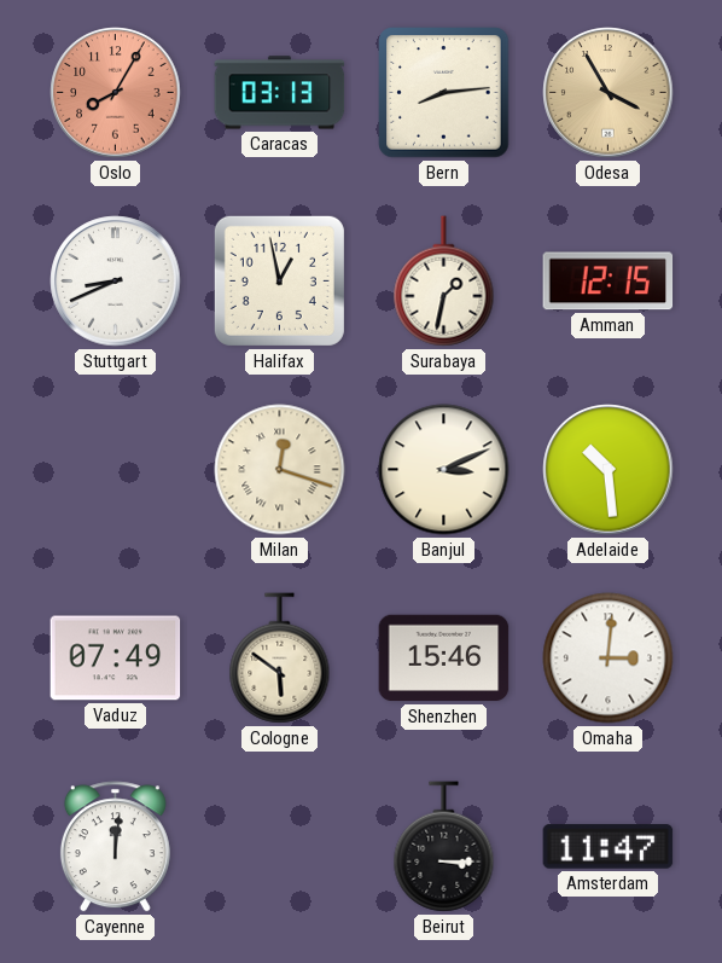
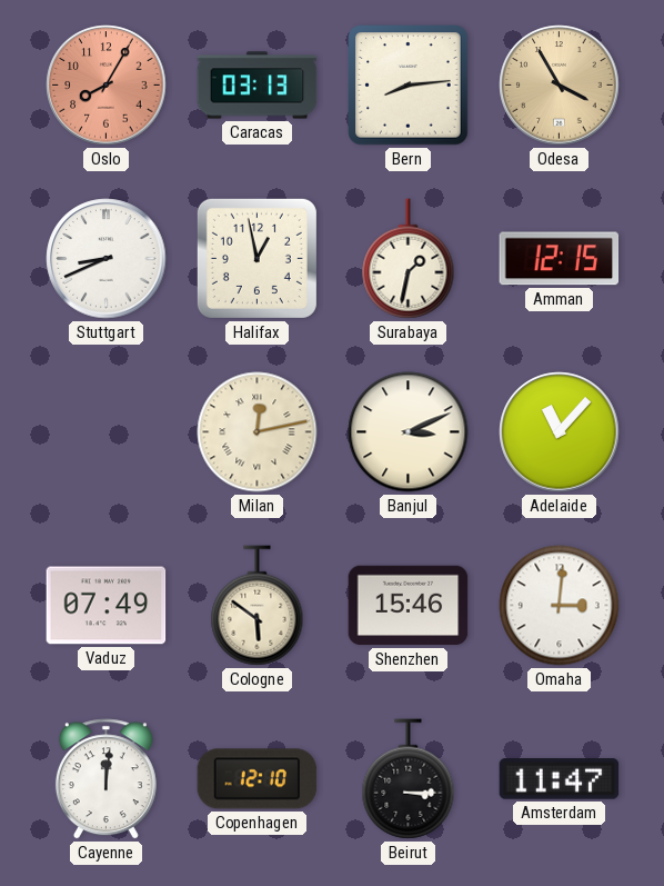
Milan: 12:18 -> 12:13 (258, 432)
Adelaide: 10:29 -> 11:07 (560, 432)
Copenhagen: none -> 12:10 (258, 779)
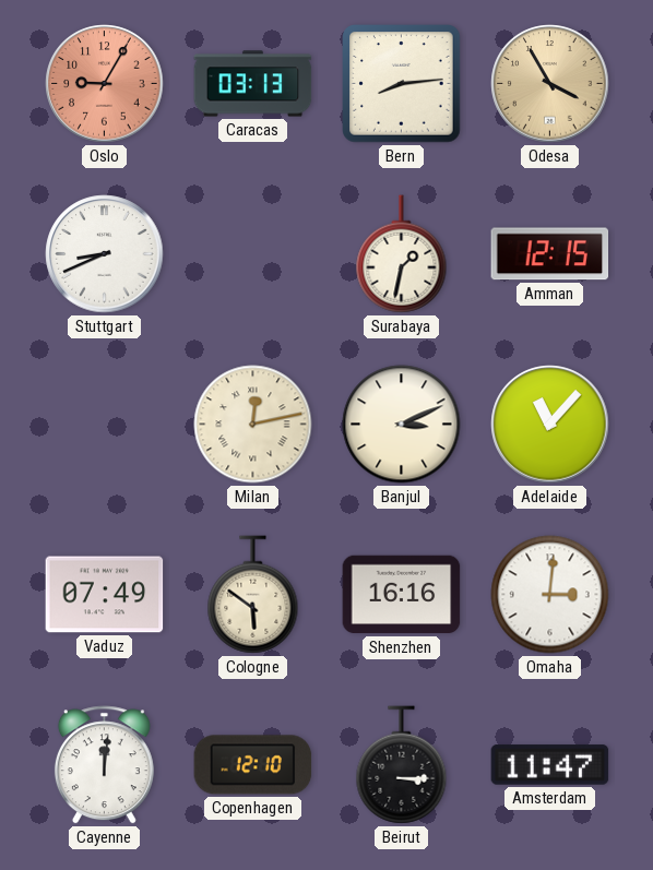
Oslo: 8:05 -> 9:05 (105, 84)
Halifax: 12:58 -> none (256, 258)
Shenzhen: 15:46 -> 16:16 (402, 595)
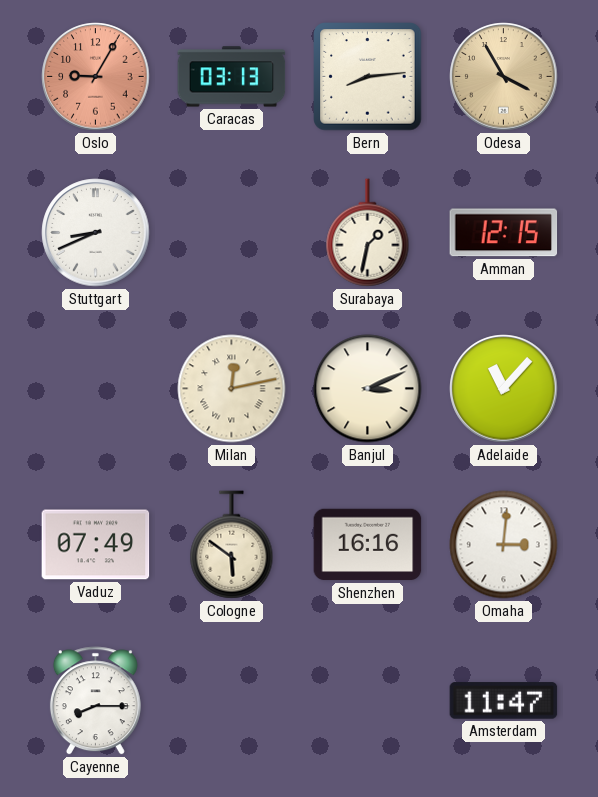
Cayenne: 12:01 -> 8:15 (95, 701)
Copenhagen: 12:10 -> none (253, 765)
Beirut: 3:15 -> none (402, 765)
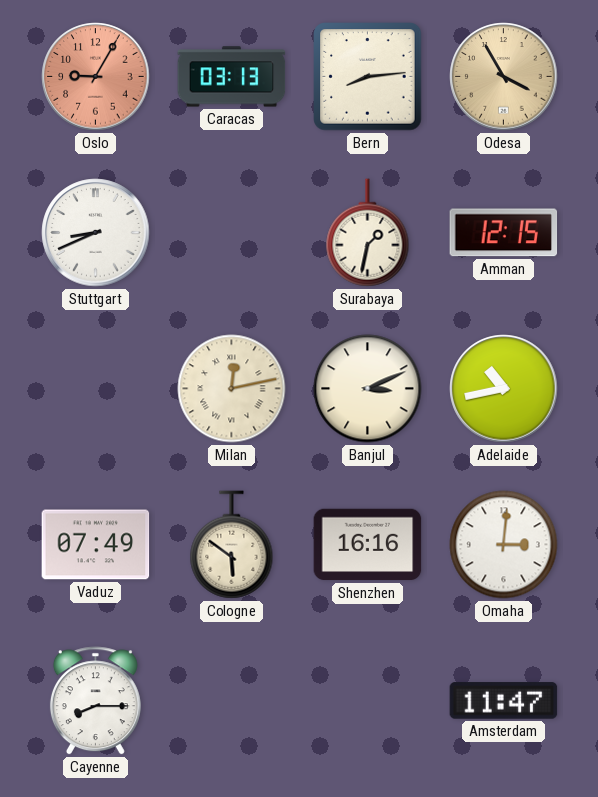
Adelaide: 11:07 -> 10:43 (504, 389)
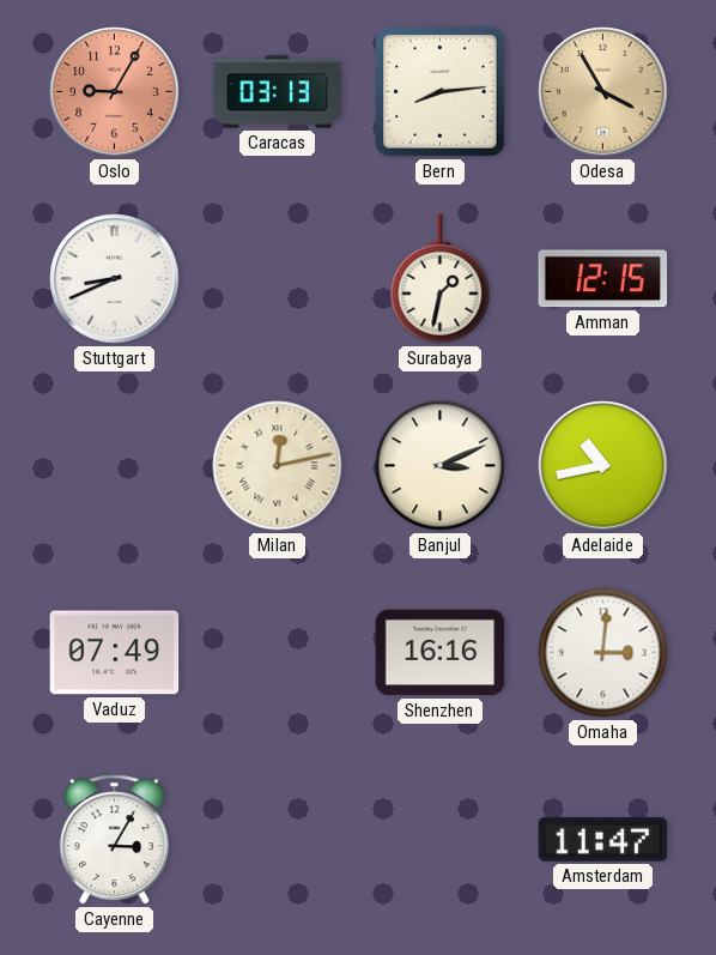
Cologne: 5:51 -> none (232, 545)
Cayenne: 8:15 -> 3:05 (114, 840)
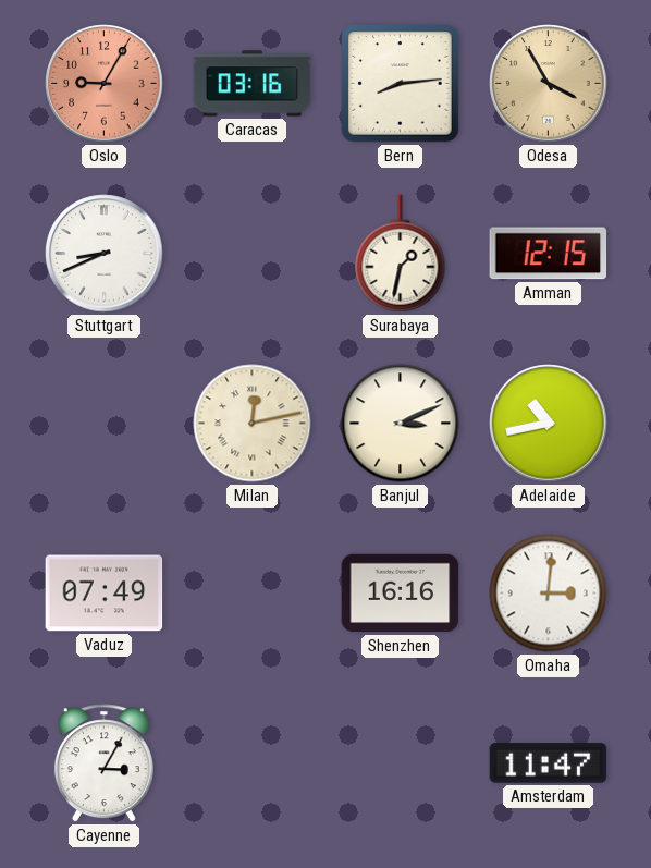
Caracas: 03:13 -> 03:16 (253, 84)
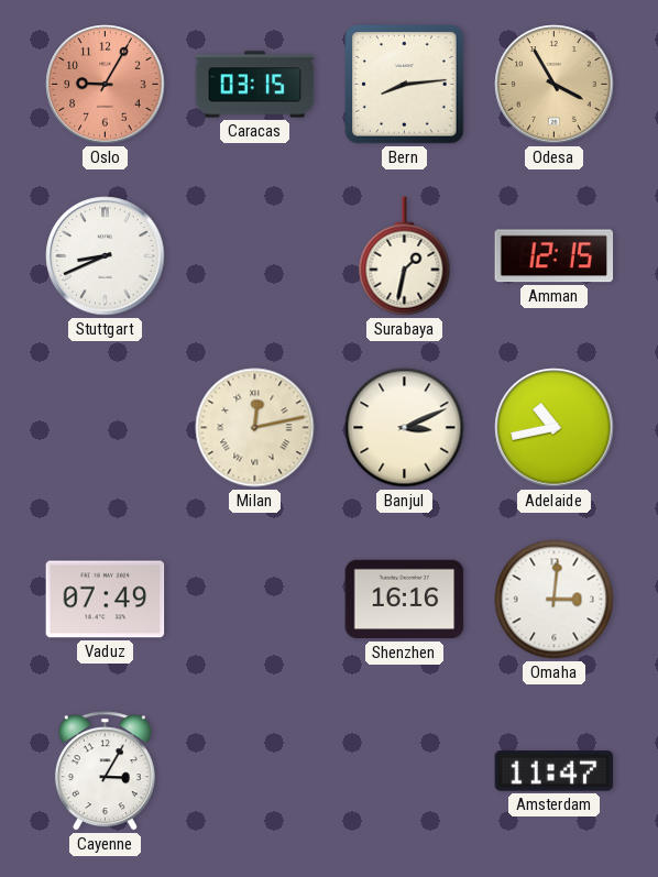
Caracas: 03:16 -> 03:15 (255, 85)
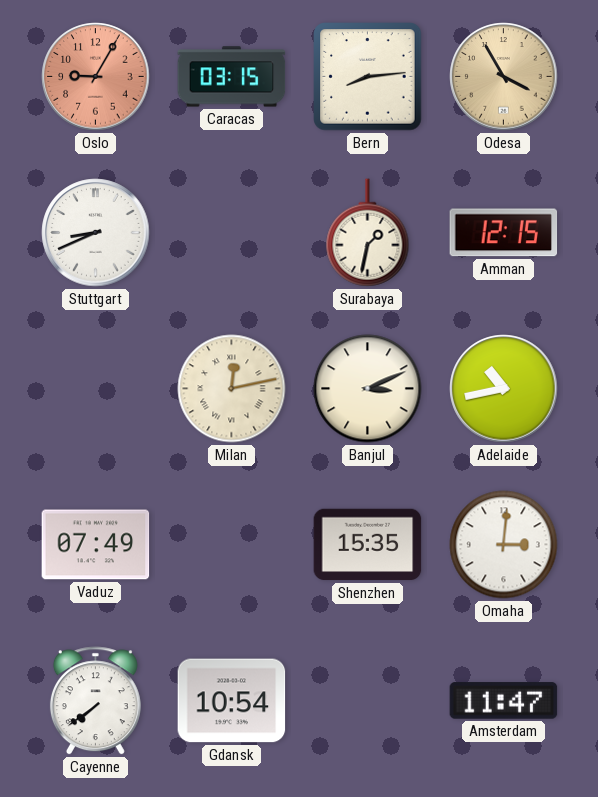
Shenzhen: 16:16 -> 15:35 (368, 545)
Cayenne: 3:05 -> 7:39 (95, 701)
Gdansk: none -> 10:54 (232, 701)
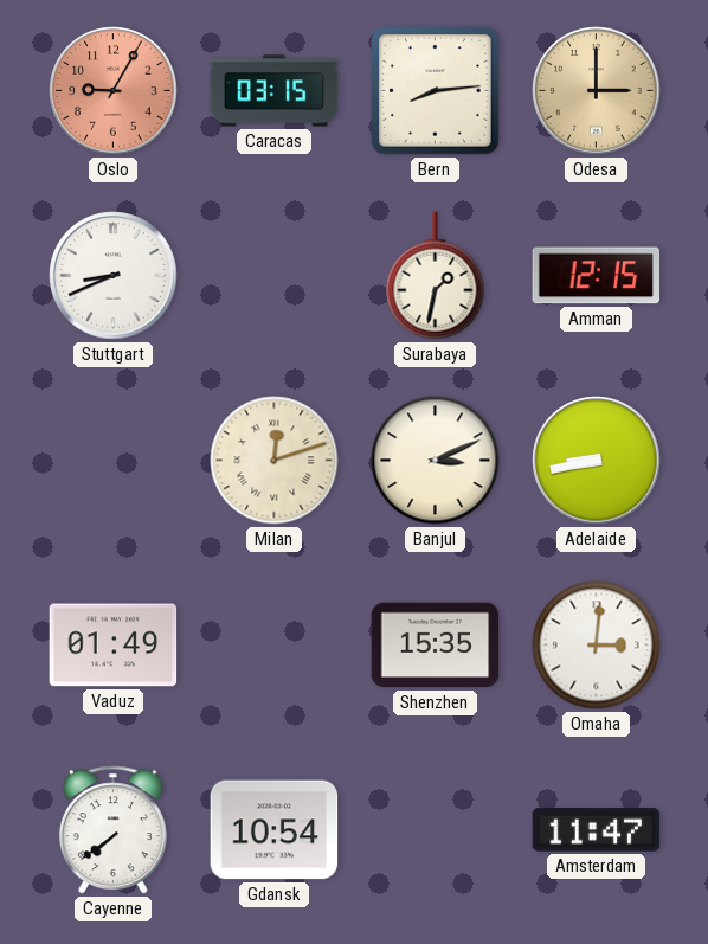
Odesa: 3:55 -> 3:00 (597, 91)
Milan: 12:13 -> 12:12 (275, 461)
Adelaide: 10:43 -> 8:43 (597, 461)
Vaduz: 07:49 -> 01:49 (114, 646)
